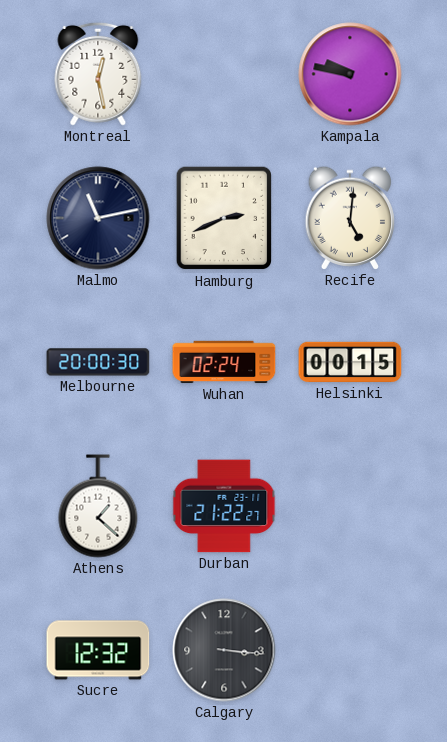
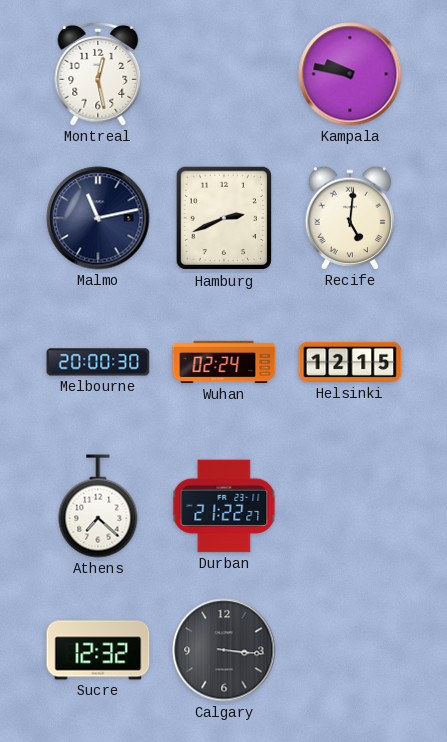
Helsinki: 00:15 -> 12:15 (350, 362)
Athens: 1:22 -> 7:22 (98, 506)
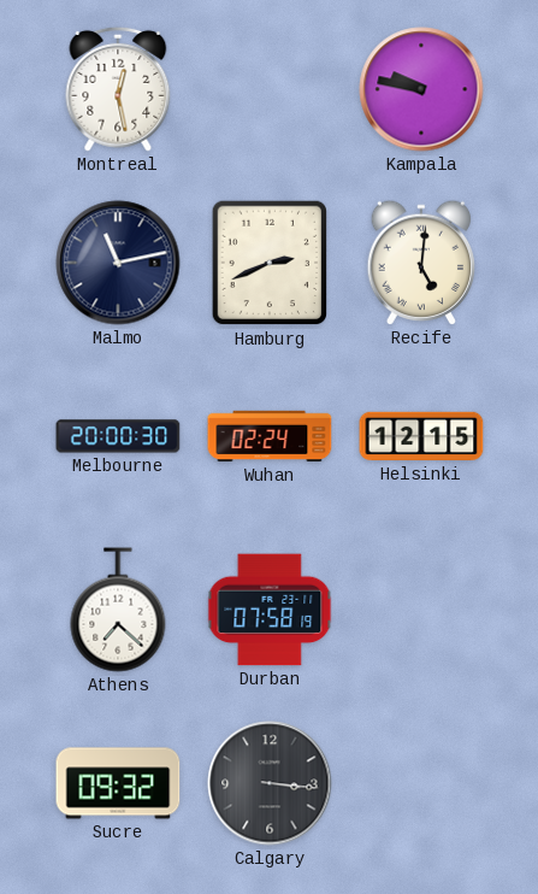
Durban: 21:22 -> 07:58 (270, 610)
Sucre: 12:32 -> 09:32 (118, 783)
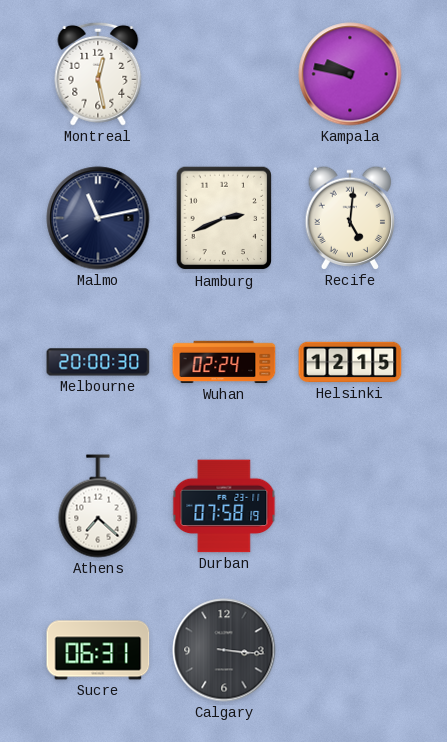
Sucre: 09:32 -> 06:31 (98, 650)
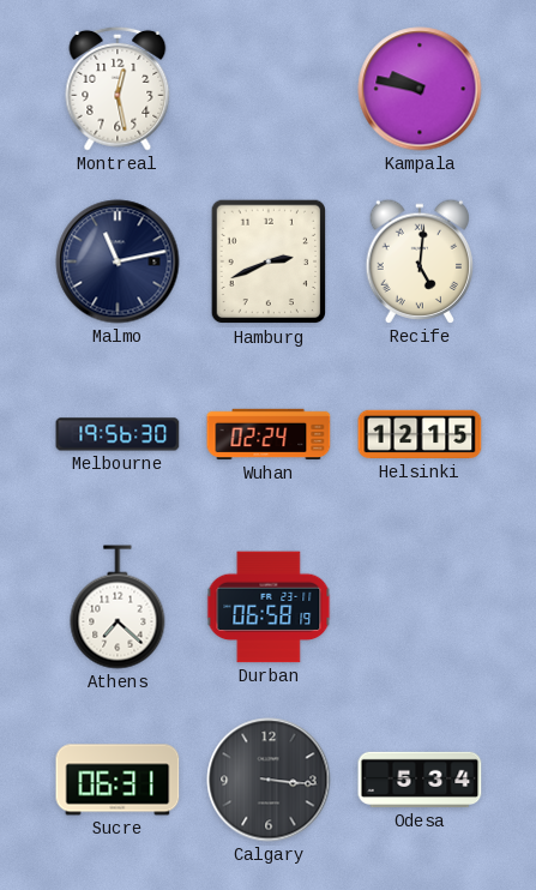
Melbourne: 20:00 -> 19:56 (118, 434)
Durban: 07:58 -> 06:58 (269, 607)
Odesa: none -> 5:34 (420, 780)
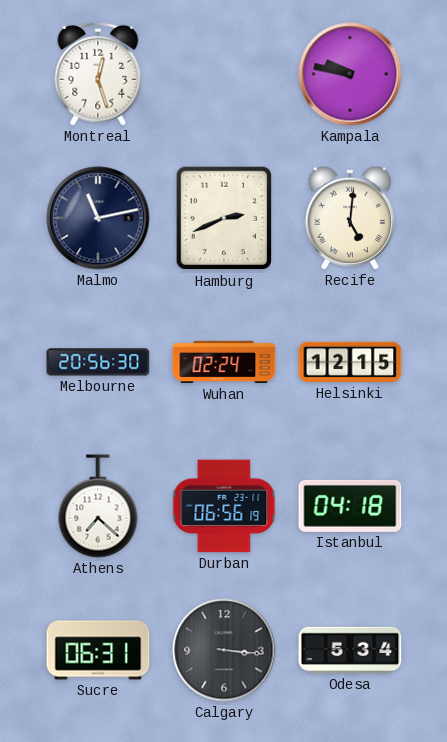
Montreal: 12:28 -> 12:27 (98, 74)
Melbourne: 19:56 -> 20:56 (98, 362)
Durban: 06:58 -> 06:56 (224, 506)
Istanbul: none -> 04:18 (350, 506)
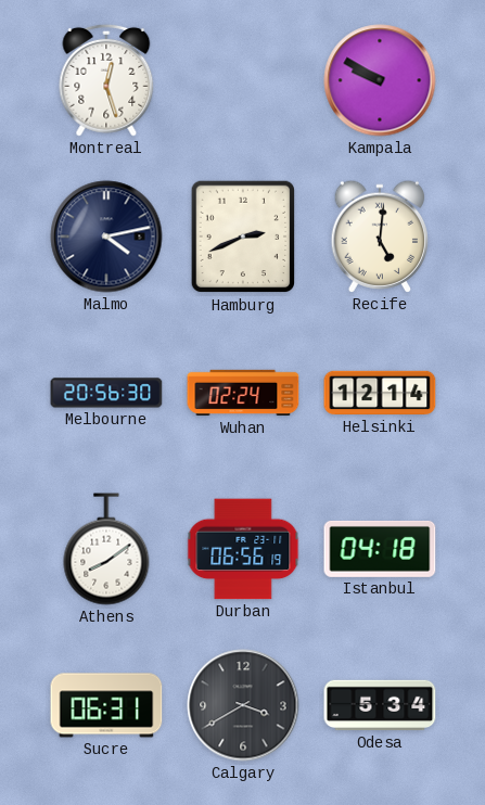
Kampala: 9:47 -> 9:50 (380, 80)
Malmo: 11:13 -> 4:13 (106, 237)
Helsinki: 12:15 -> 12:14 (380, 393)
Athens: 7:22 -> 8:09 (106, 549)
Calgary: 3:16 -> 3:40 (243, 705)
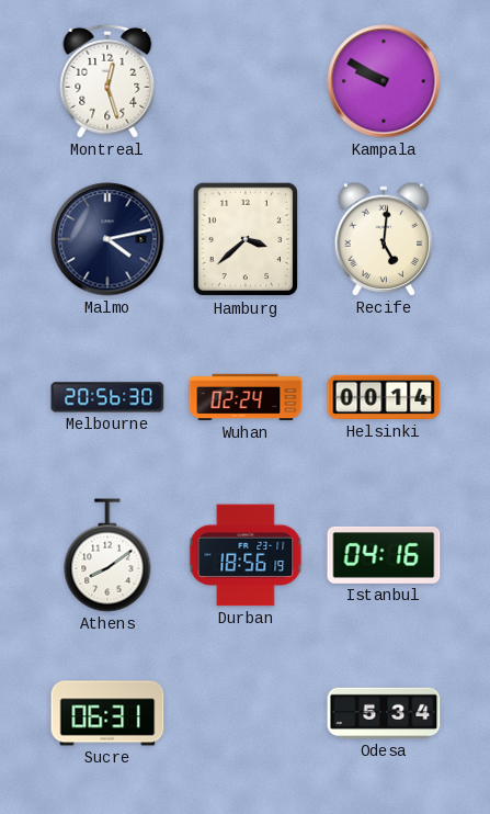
Hamburg: 2:41 -> 3:38 (244, 239)
Helsinki: 12:14 -> 00:14 (384, 397)
Durban: 06:56 -> 18:56 (246, 555)
Istanbul: 04:18 -> 04:16 (384, 555)
Calgary: 3:40 -> none (243, 705)
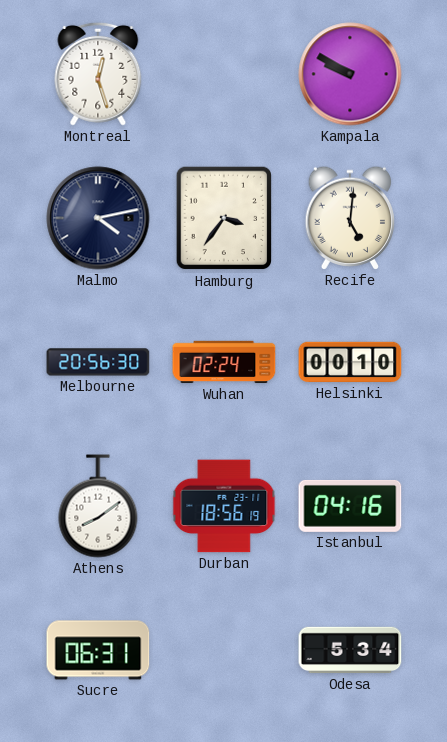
Hamburg: 3:38 -> 3:36 (223, 218)
Helsinki: 00:14 -> 00:10 (350, 362)
